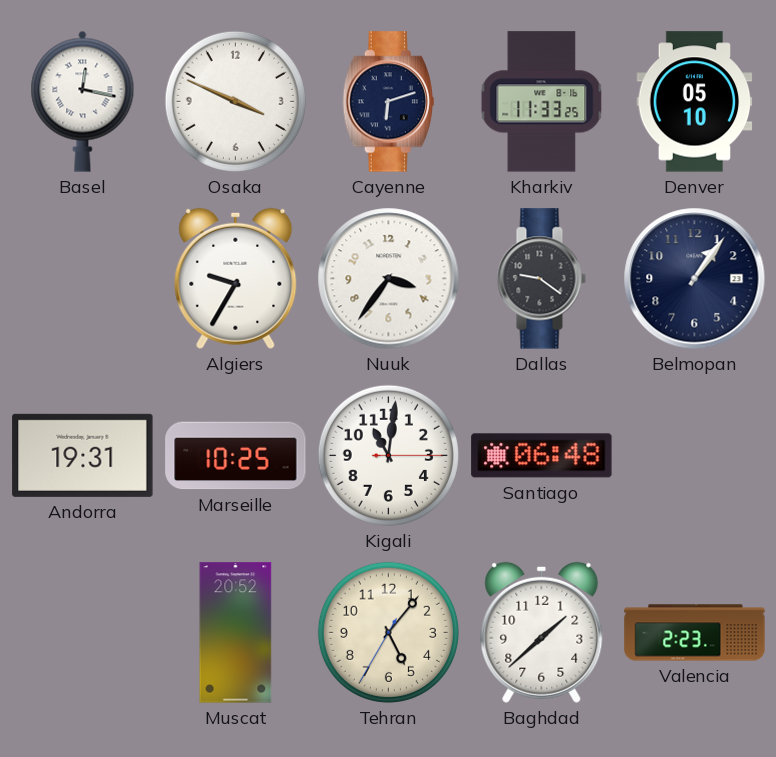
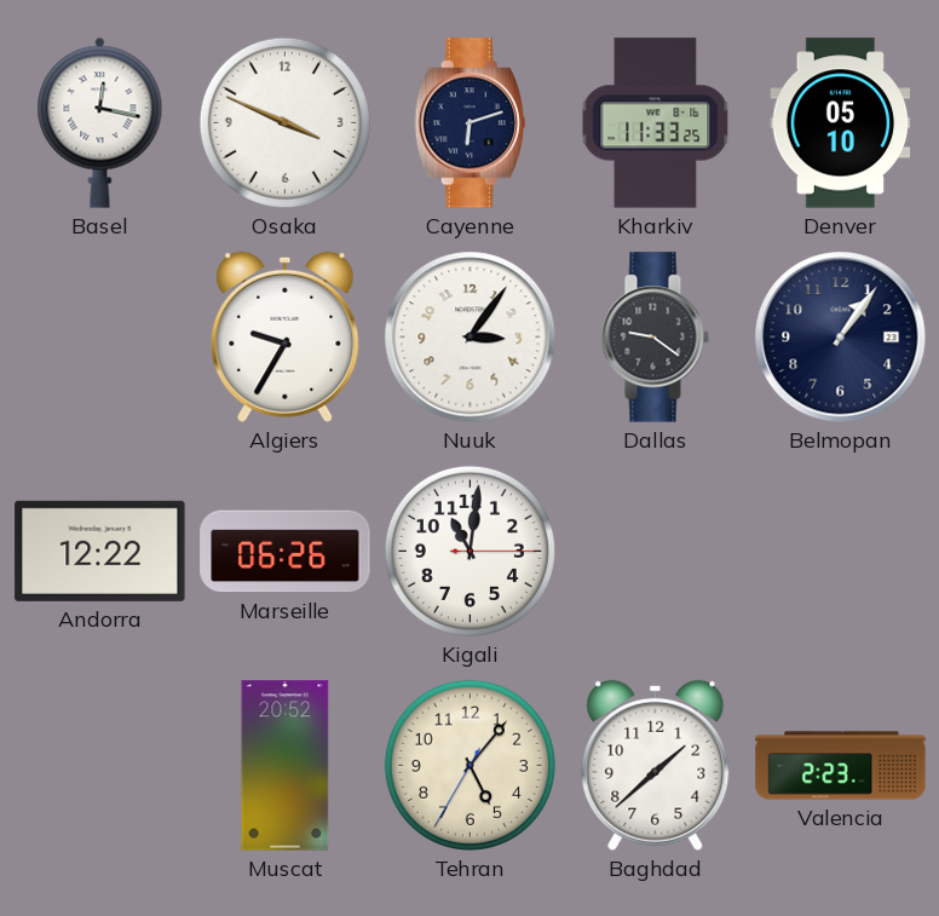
Nuuk: 3:36 -> 3:06 (471, 338)
Andorra: 19:31 -> 12:22 (100, 551)
Marseille: 10:25 -> 06:26 (286, 552)
Santiago: 06:48 -> none (542, 456)
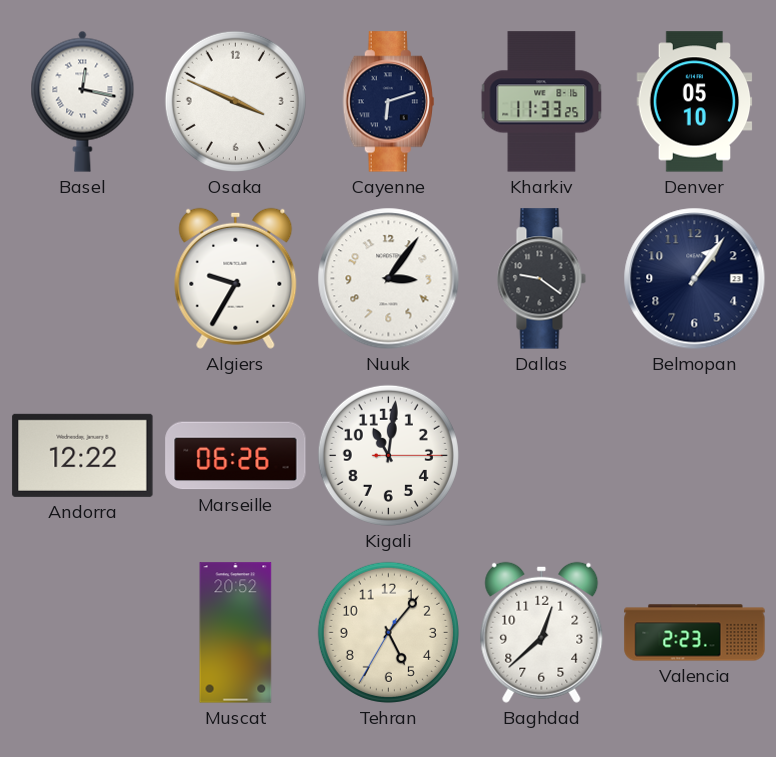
Baghdad: 1:38 -> 12:38 (542, 632)
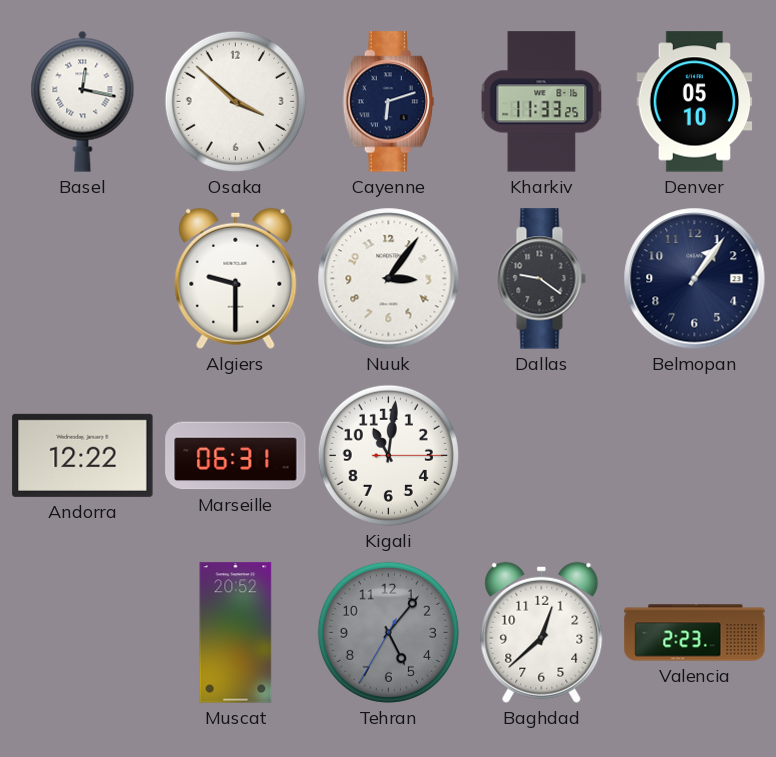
Osaka: 3:49 -> 3:52 (235, 101)
Algiers: 9:35 -> 9:30 (236, 278)
Marseille: 06:26 -> 06:31 (236, 456)
Tehran dial: cream -> grey (388, 632)
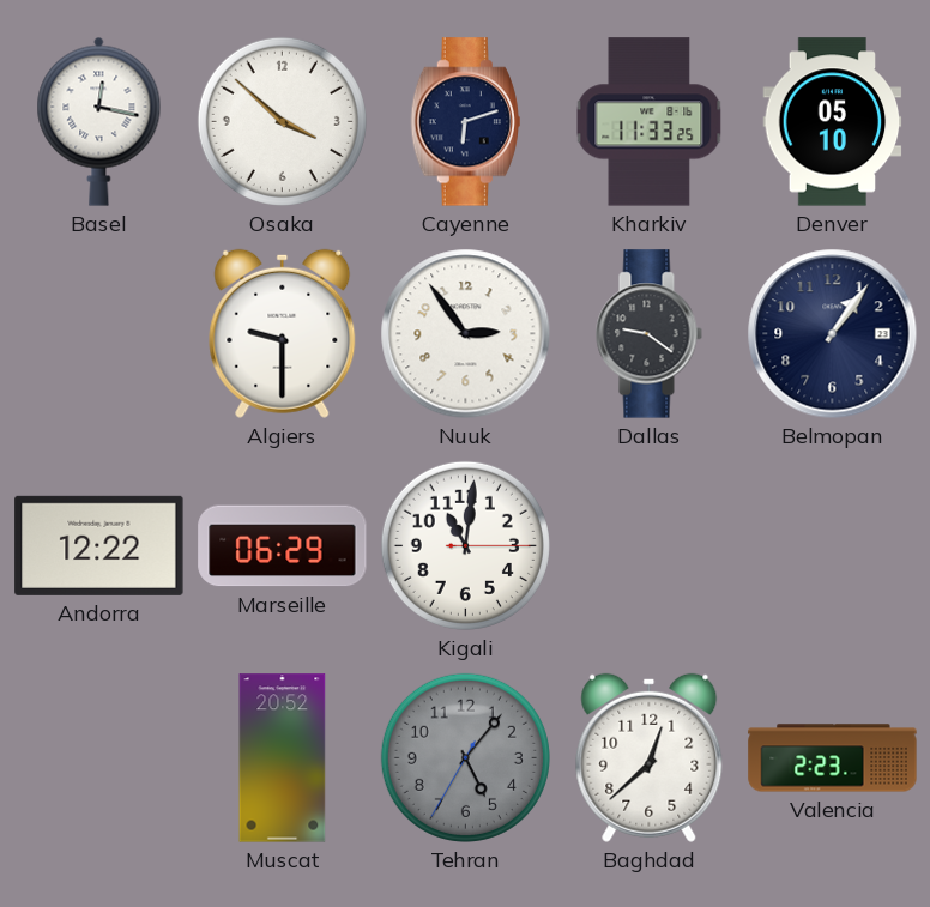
Nuuk: 3:06 -> 2:54 (466, 334)
Marseille: 06:31 -> 06:29 (283, 546)
